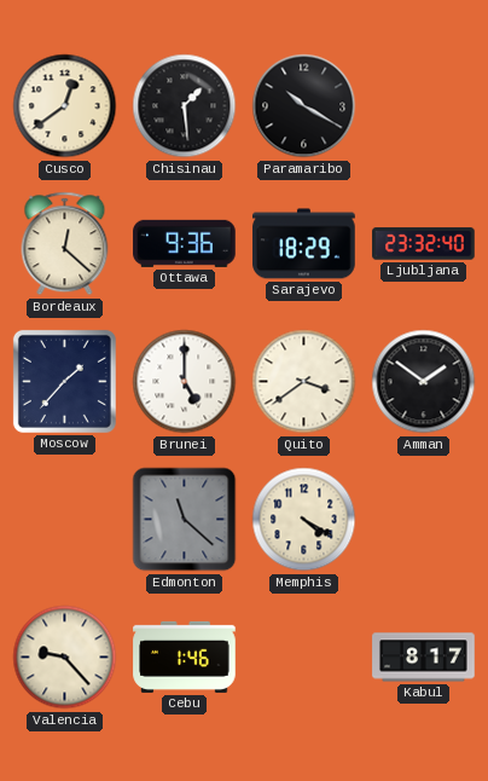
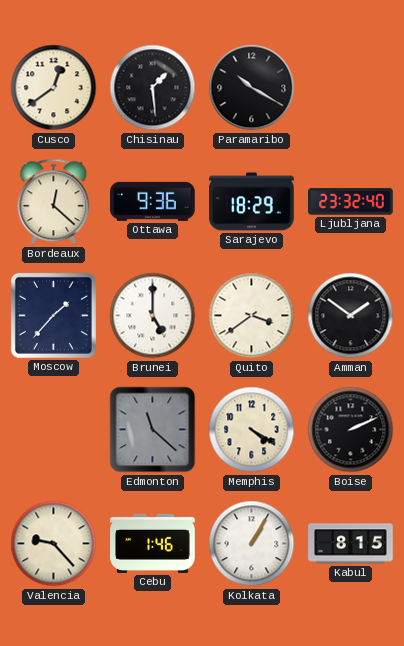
Boise: none -> 2:11 (351, 430)
Kolkata: none -> 1:05 (252, 544)
Kabul: 8:17 -> 8:15 (351, 544)
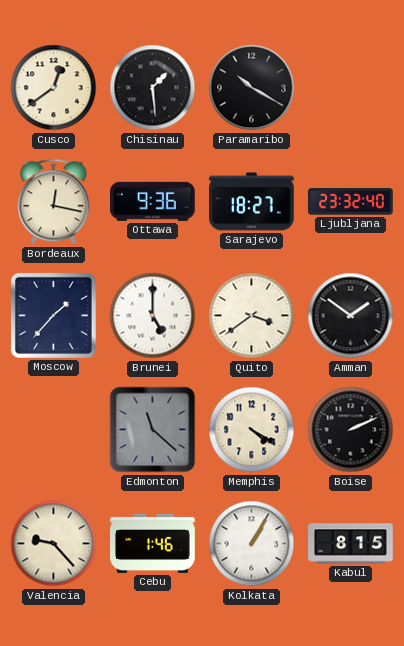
Bordeaux: 12:22 -> 12:17 (54, 202)
Sarajevo: 18:29 -> 18:27 (252, 202)
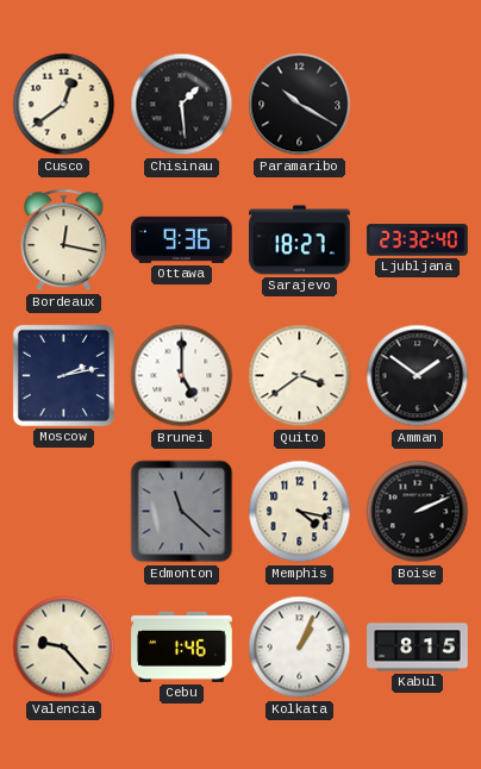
Moscow: 1:37 -> 2:13 (63, 375)
Memphis: 4:20 -> 4:17 (300, 512)
Kolkata: 1:05 -> 1:04 (300, 648)
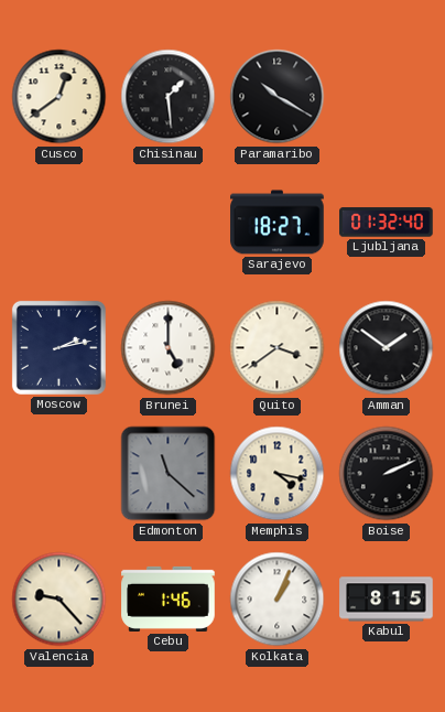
Bordeaux: 12:17 -> none (64, 240)
Ottawa: 9:36 -> none (182, 239)
Ljubljana: 23:32 -> 01:32 (387, 223)
